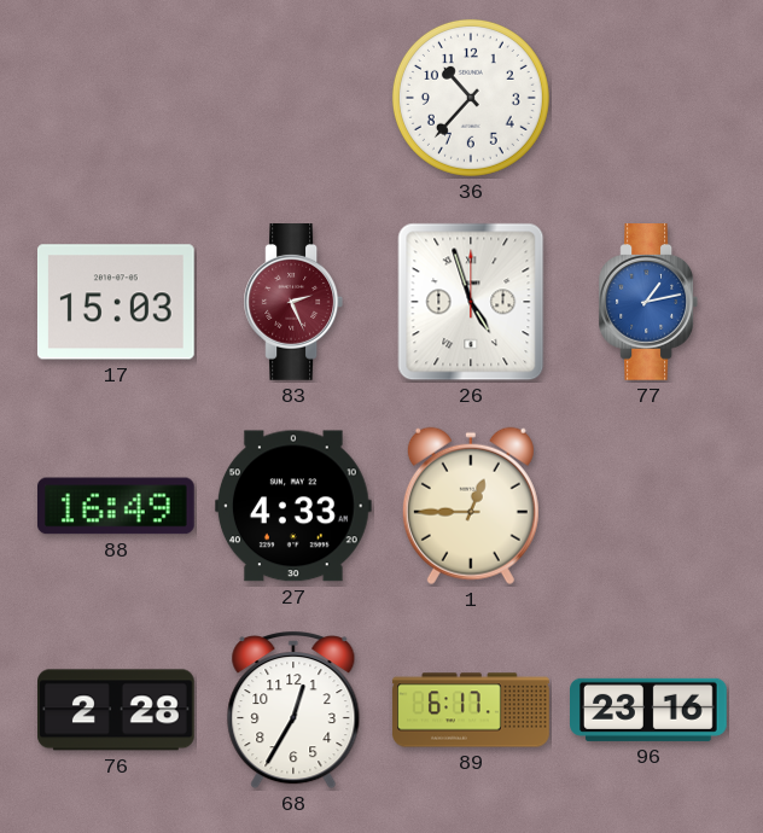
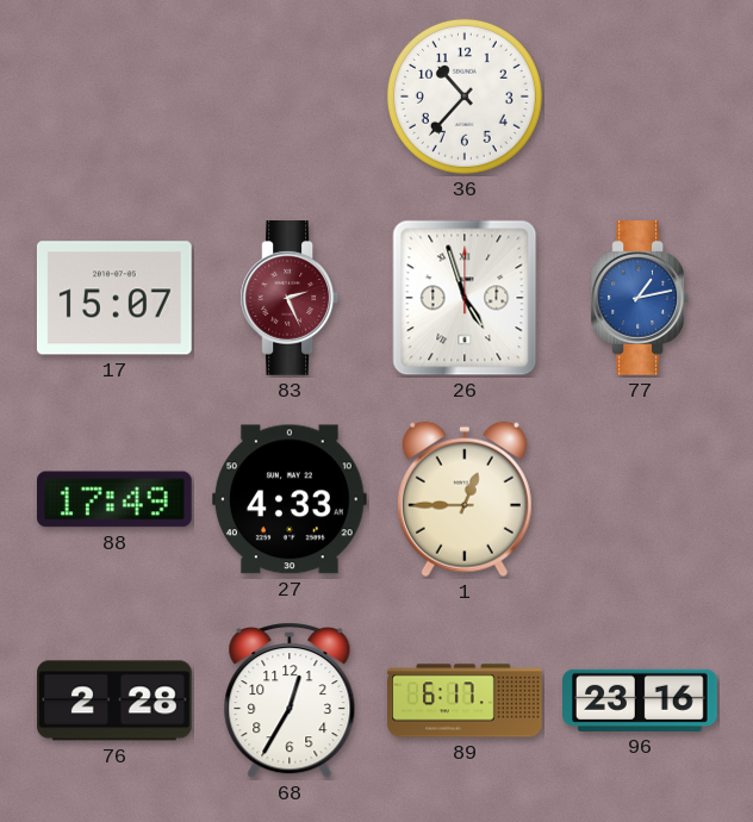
17: 15:03 -> 15:07 (114, 298)
88: 16:49 -> 17:49 (114, 499)
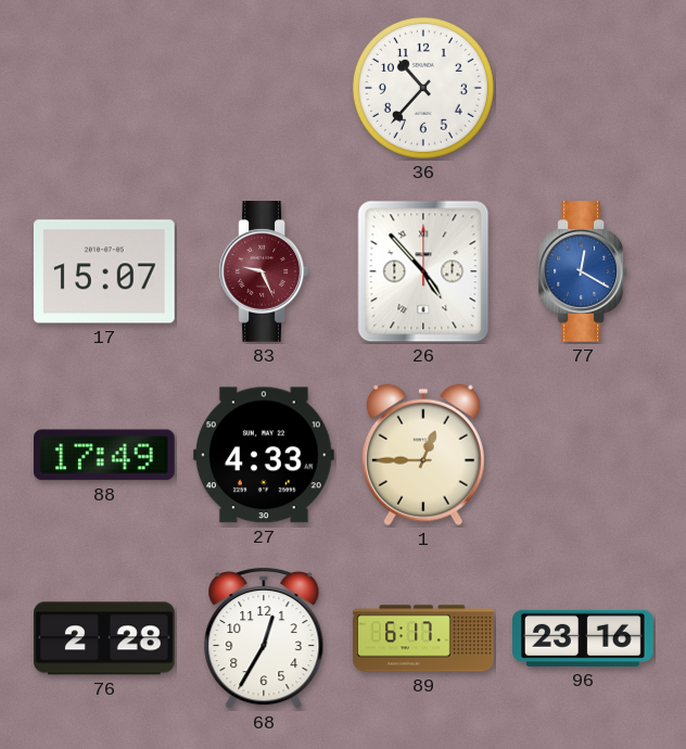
83: 2:26 -> 9:26 (263, 272)
26: 4:57 -> 4:53 (423, 271)
77: 1:13 -> 12:20 (582, 272)
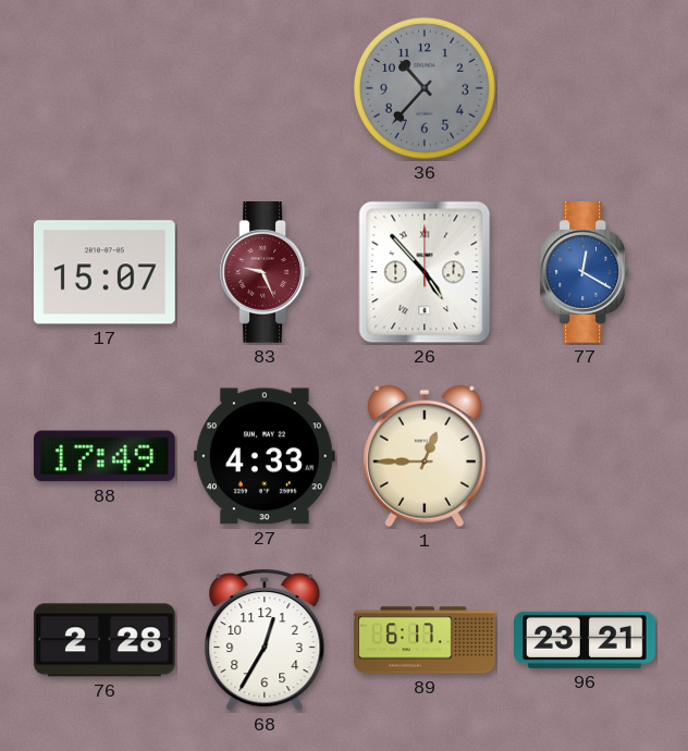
36 dial: white -> grey (425, 88)
96: 23:16 -> 23:21 (586, 640)
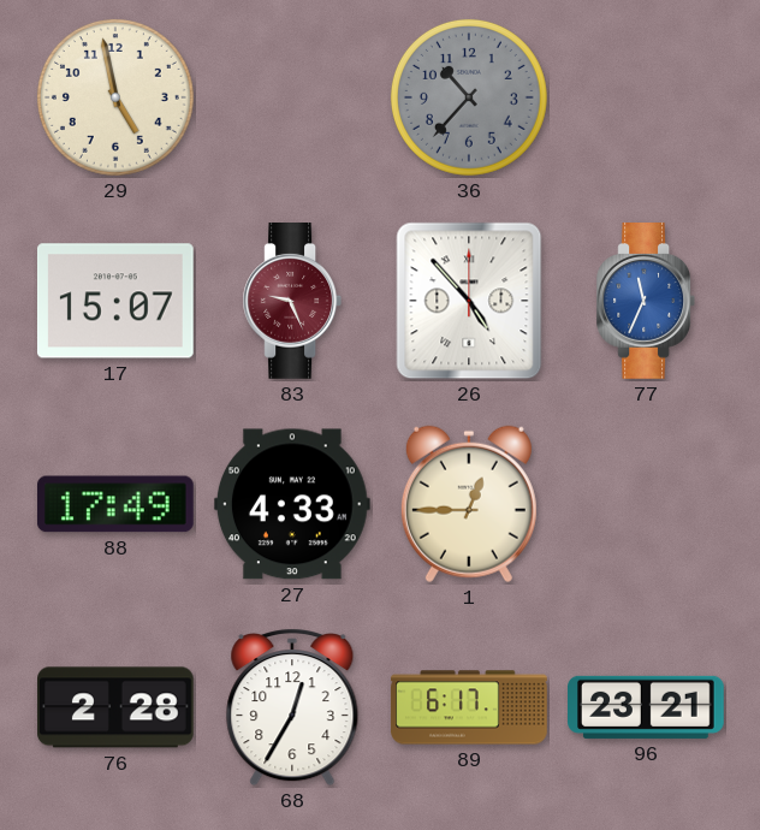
29: none -> 4:58 (115, 97)
77: 12:20 -> 11:34 (645, 302)
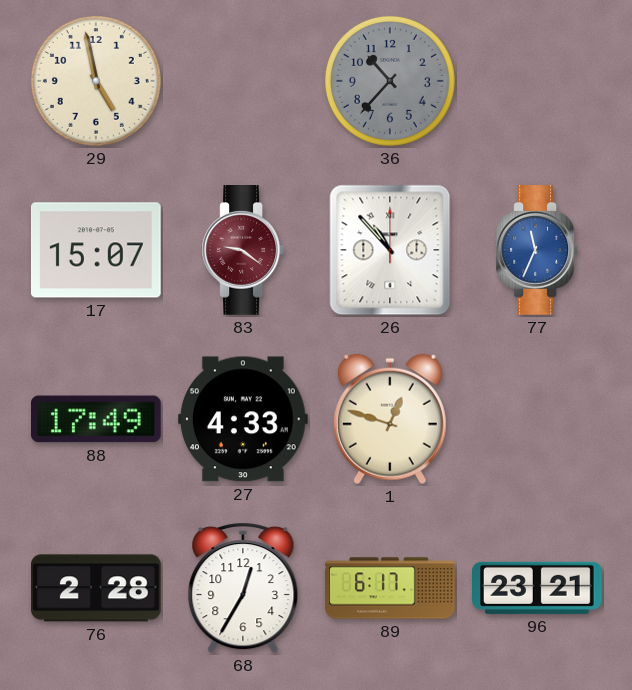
83: 9:26 -> 9:21 (242, 251)
26: 4:53 -> 10:53 (390, 250)
1: 12:45 -> 12:48 (390, 419)
